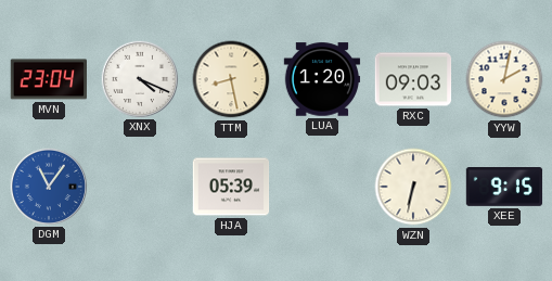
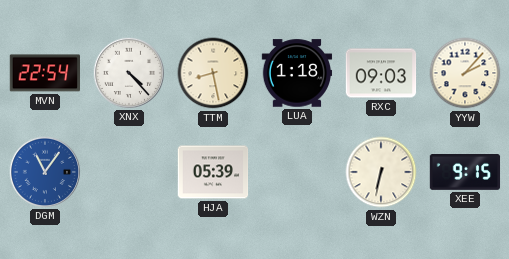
MVN: 23:04 -> 22:54 (44, 73)
XNX: 4:19 -> 4:23 (128, 72)
LUA: 1:20 -> 1:18 (297, 73)
YYW: 2:02 -> 2:07 (465, 73)
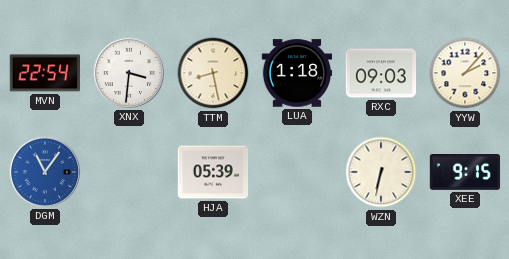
XNX: 4:23 -> 3:31 (128, 72)
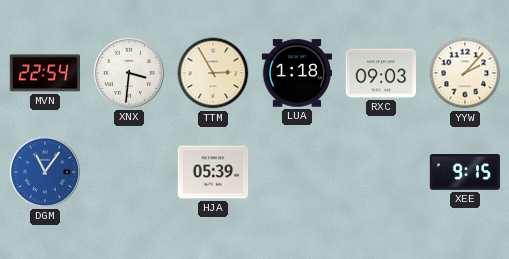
TTM: 8:28 -> 2:55 (213, 73)
WZN: 6:32 -> none (381, 172)
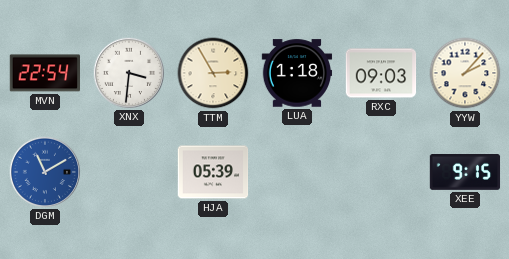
DGM: 11:06 -> 11:10 (44, 171)
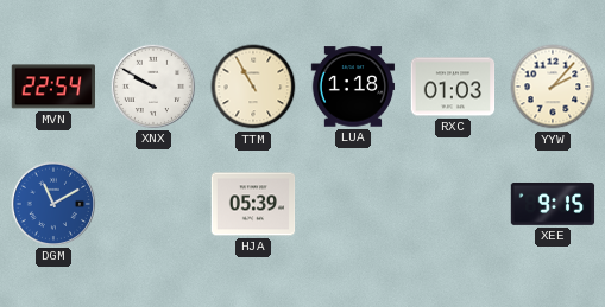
XNX: 3:31 -> 9:50 (152, 85)
TTM: 2:55 -> 10:55 (253, 87)
RXC: 09:03 -> 01:03 (453, 87)
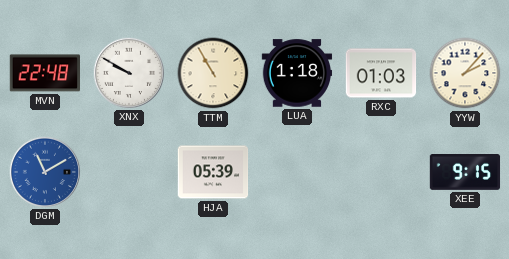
MVN: 22:54 -> 22:48 (44, 73)
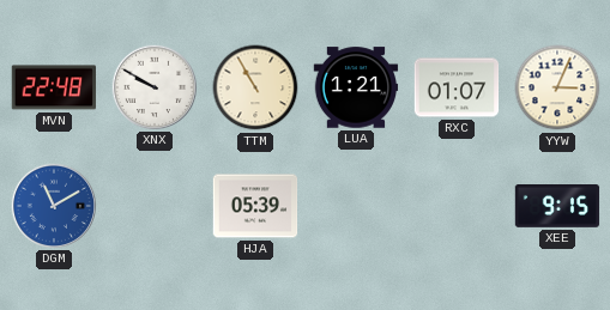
LUA: 1:18 -> 1:21 (356, 87)
RXC: 01:03 -> 01:07 (457, 87)
YYW: 2:07 -> 3:04 (557, 87)
